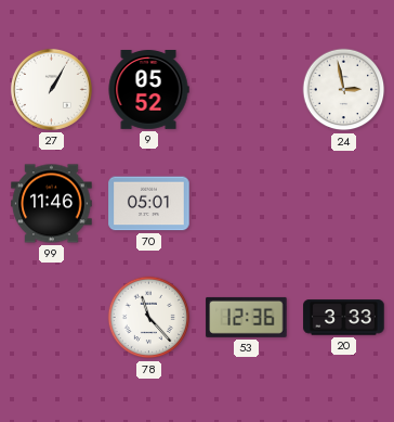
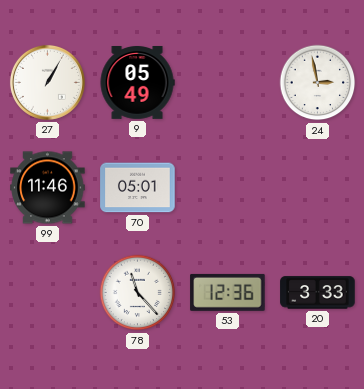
9: 05:52 -> 05:49 (137, 83)
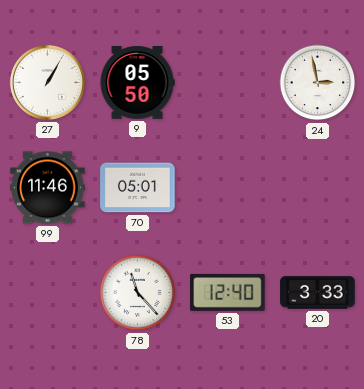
9: 05:49 -> 05:50 (137, 83)
53: 12:36 -> 12:40 (228, 292)
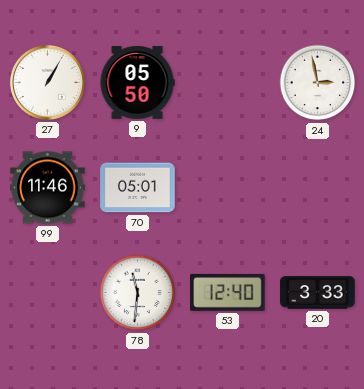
78: 11:23 -> 11:31 (138, 293)
